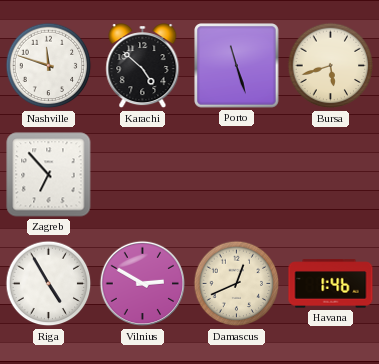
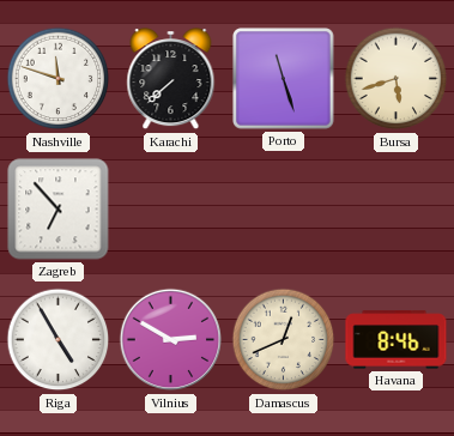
Karachi: 4:52 -> 7:38 (171, 80)
Havana: 1:46 -> 8:46 (397, 340)
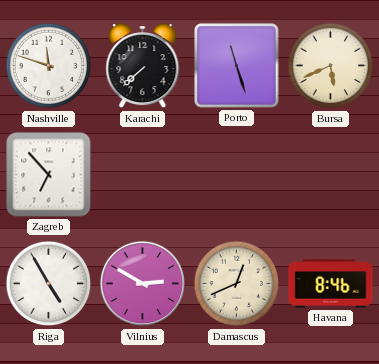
Bursa: 5:42 -> 5:41 (331, 66)
